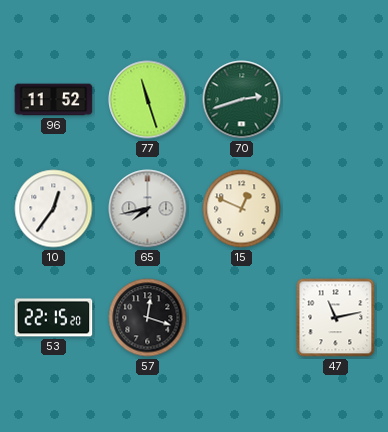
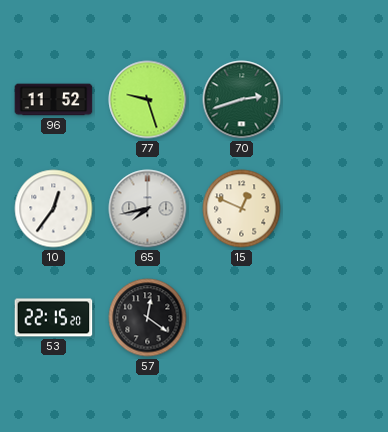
77: 11:27 -> 9:27 (148, 100)
57: 12:18 -> 12:21 (148, 318)
47: 11:13 -> none (336, 318)
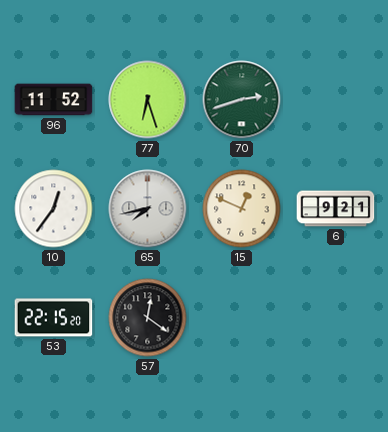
77: 9:27 -> 6:27 (148, 100)
6: none -> 9:21 (336, 209)
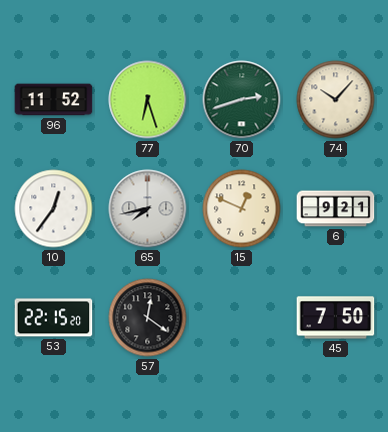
74: none -> 10:07 (336, 100)
45: none -> 7:50 (336, 318)
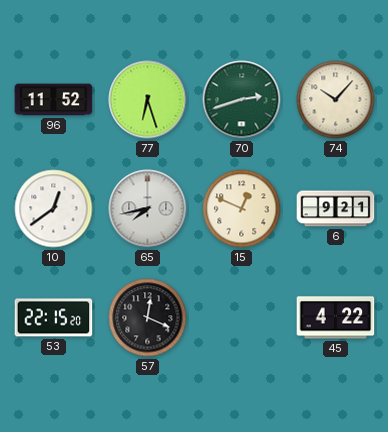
10: 12:36 -> 12:39 (54, 209)
57: 12:21 -> 12:19 (148, 318)
45: 7:50 -> 4:22 (336, 318)
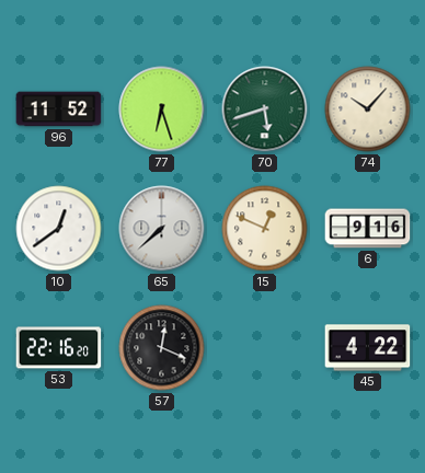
70: 2:42 -> 5:42 (265, 109)
65: 7:43 -> 7:38 (162, 229)
6: 9:21 -> 9:16 (368, 229)
53: 22:15 -> 22:16 (59, 348)
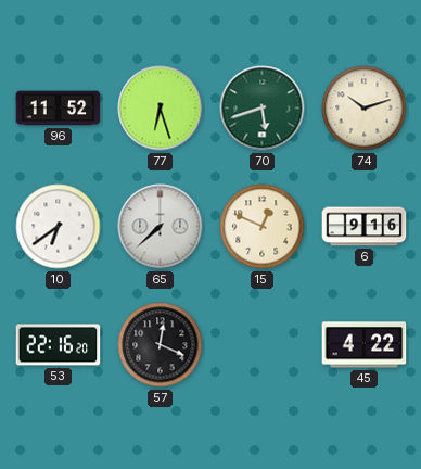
74: 10:07 -> 10:12 (365, 109)
10: 12:39 -> 6:39 (59, 227)
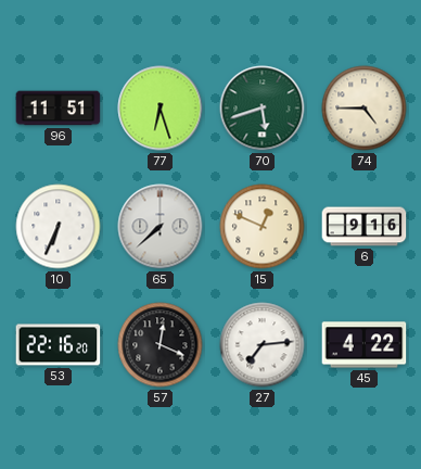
96: 11:52 -> 11:51 (59, 109)
74: 10:12 -> 4:45 (365, 109)
10: 6:39 -> 6:34 (59, 227)
27: none -> 7:14 (263, 345)
